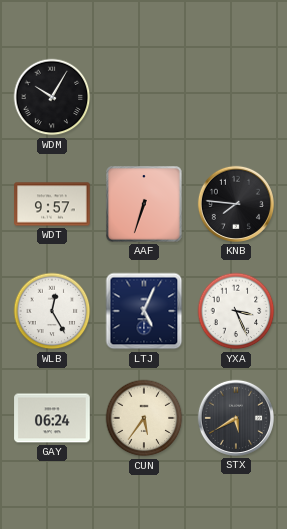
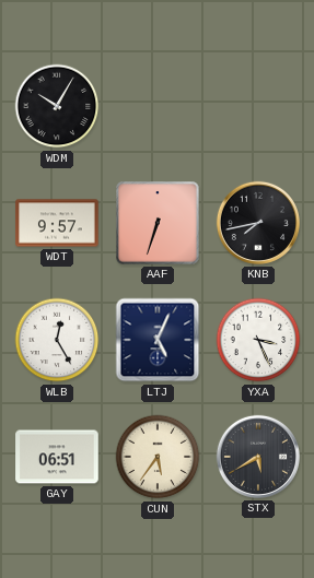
KNB: 7:46 -> 7:43 (258, 223)
GAY: 06:24 -> 06:51 (57, 457)
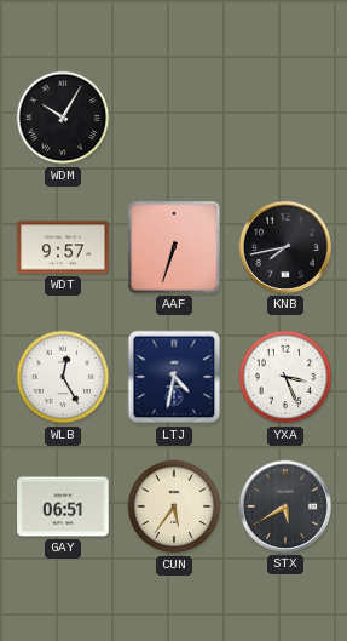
LTJ: 5:04 -> 4:32 (174, 377)
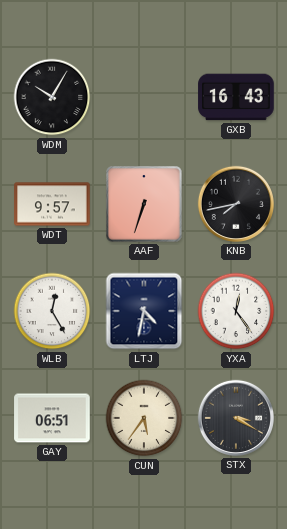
GXB: none -> 16:43 (236, 97)
YXA: 3:26 -> 12:24 (236, 311)
STX: 5:40 -> 3:20 (236, 418)
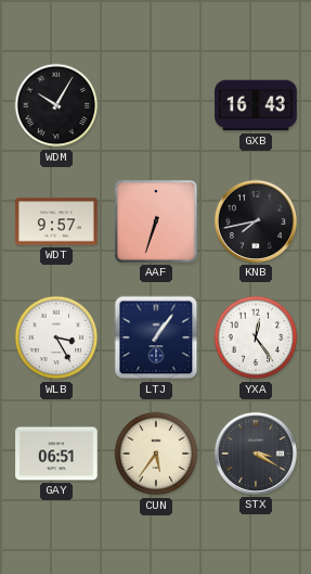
WLB: 12:25 -> 3:25 (56, 337)
LTJ: 4:32 -> 1:06 (156, 337)
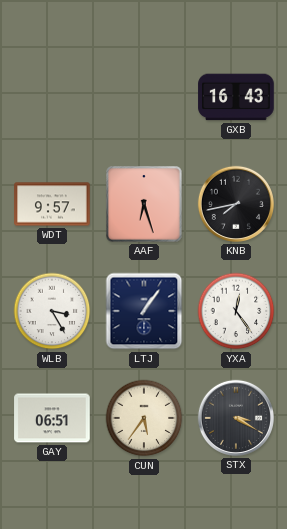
WDM: 10:05 -> none (56, 105)
AAF: 6:33 -> 6:27 (144, 204)
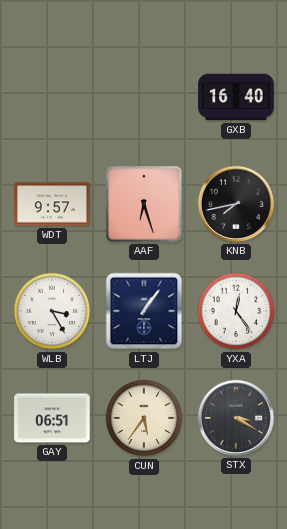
GXB: 16:43 -> 16:40 (236, 97)
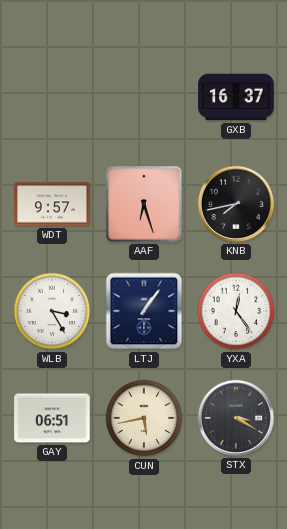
GXB: 16:40 -> 16:37 (236, 97)
CUN: 5:36 -> 5:43 (144, 418)
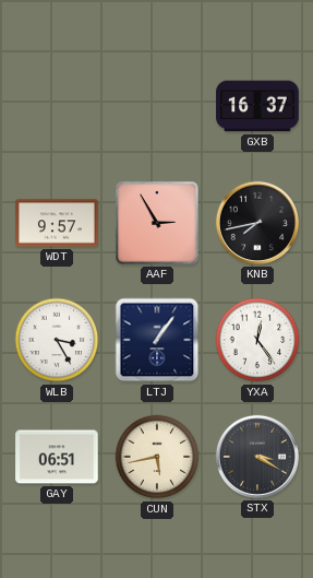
AAF: 6:27 -> 2:55 (157, 223)
